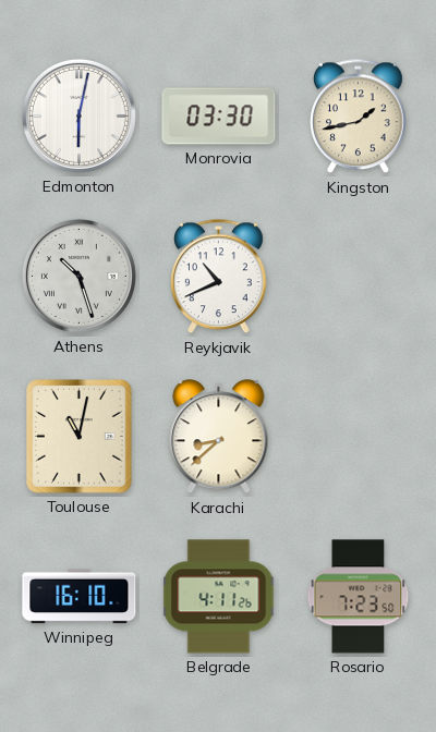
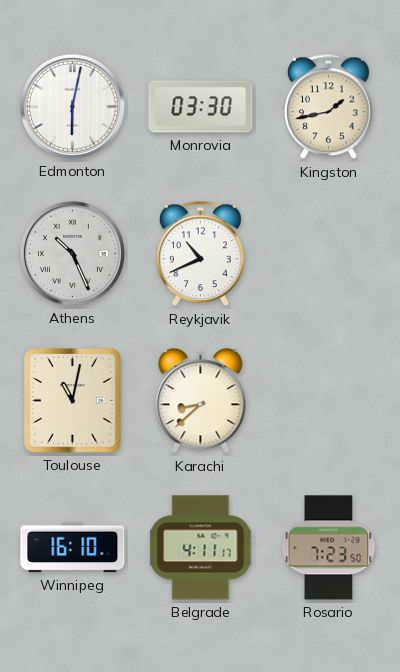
Athens: 10:27 -> 10:26 (72, 253)
Belgrade: 4:11:26 -> 4:11:17 (201, 548)
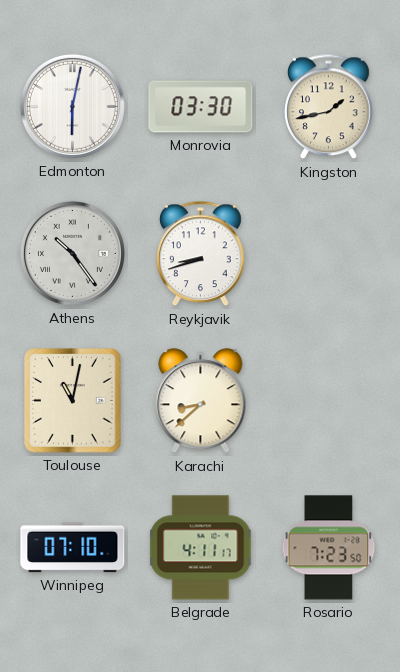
Athens: 10:26 -> 10:24 (72, 253)
Reykjavik: 10:41 -> 8:42 (201, 254)
Winnipeg: 16:10 -> 07:10 (73, 548)
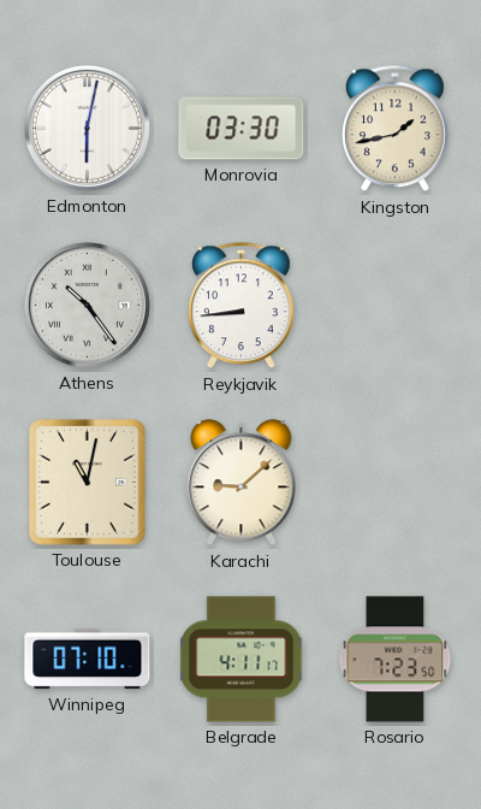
Reykjavik: 8:42 -> 8:44 (242, 306)
Karachi: 8:38 -> 9:08 (242, 483)
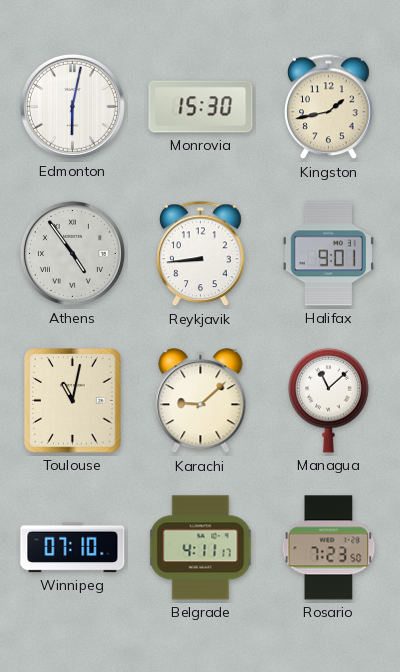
Monrovia: 03:30 -> 15:30 (201, 107)
Athens: 10:24 -> 4:54 (72, 253)
Halifax: none -> 9:01 (328, 254)
Managua: none -> 11:08 (329, 400)
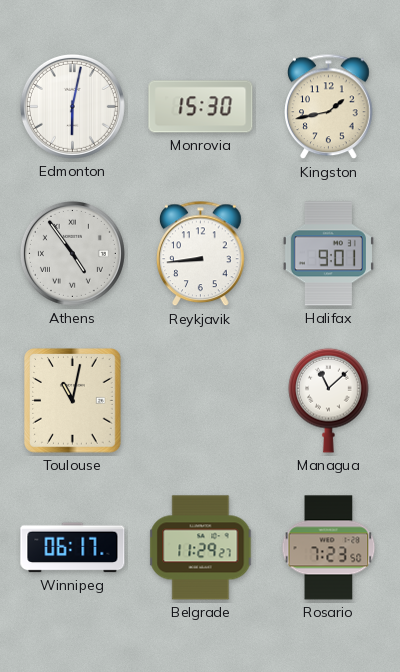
Karachi: 9:08 -> none (201, 401)
Winnipeg: 07:10 -> 06:17 (73, 548)
Belgrade: 4:11 -> 11:29 (201, 548)
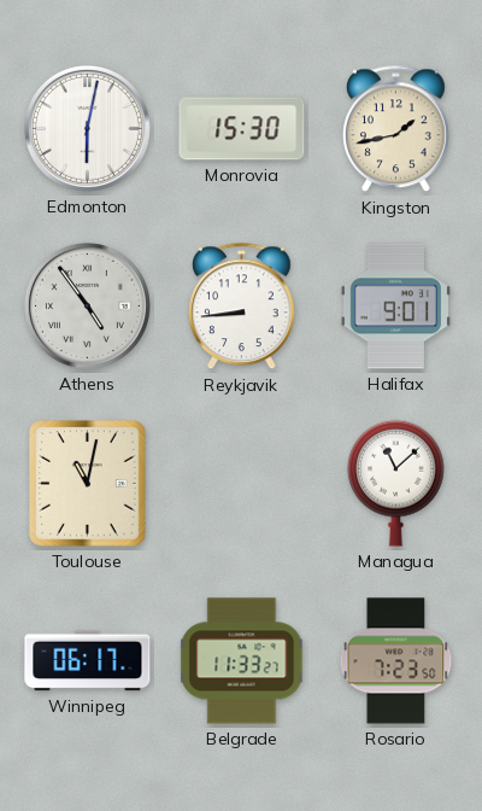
Belgrade: 11:29 -> 11:33 (242, 661)
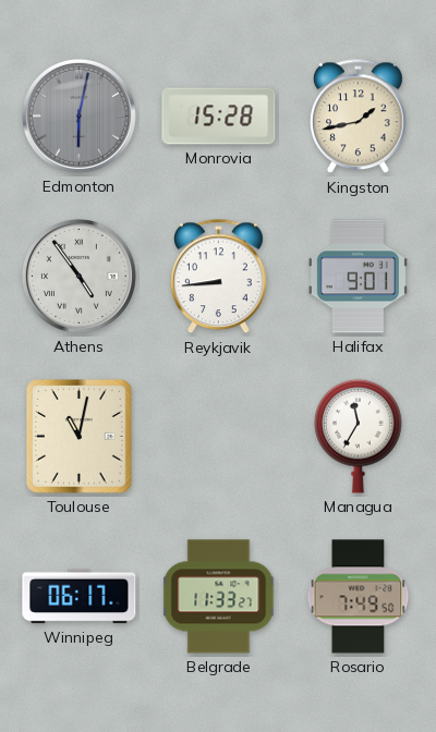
Edmonton dial: white -> grey (78, 115)
Monrovia: 15:30 -> 15:28 (219, 117)
Managua: 11:08 -> 11:35 (359, 436)
Rosario: 7:23 -> 7:49 (359, 597)
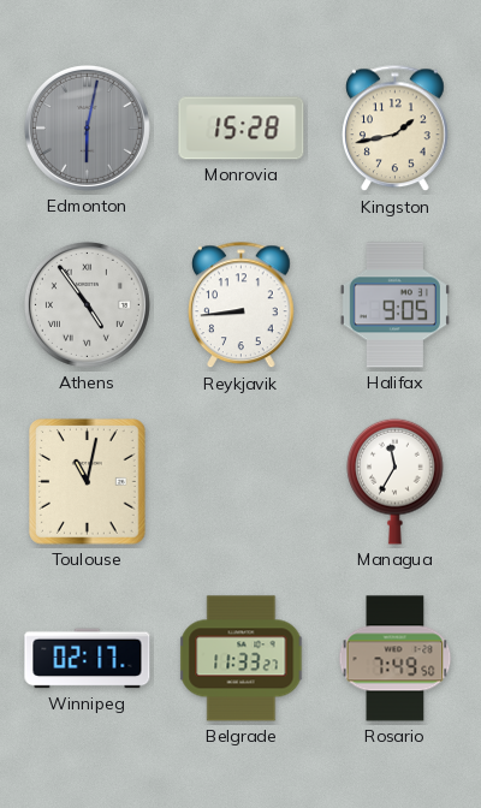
Halifax: 9:01 -> 9:05 (394, 305)
Winnipeg: 06:17 -> 02:17 (88, 659)
